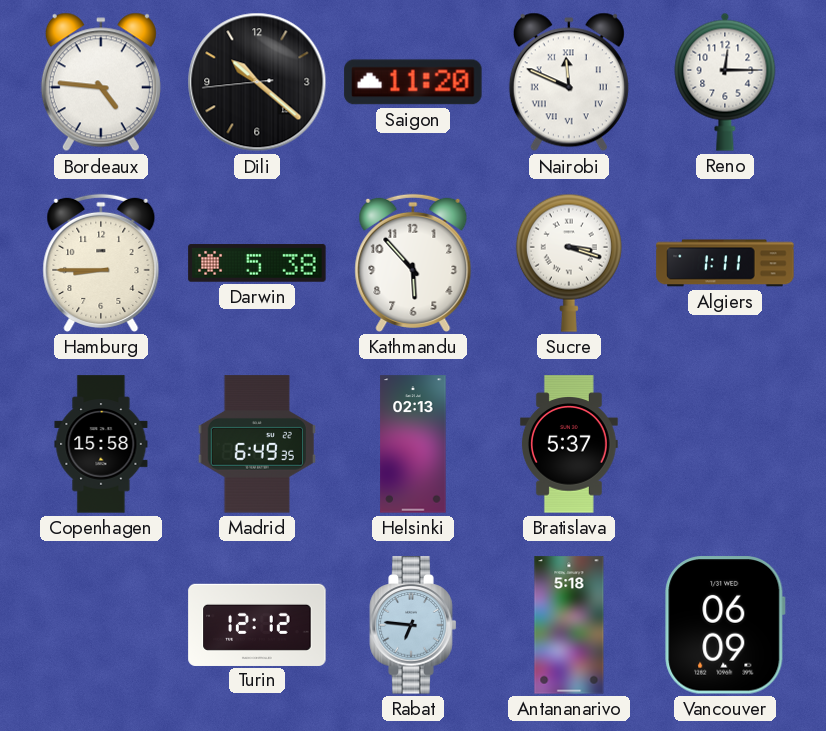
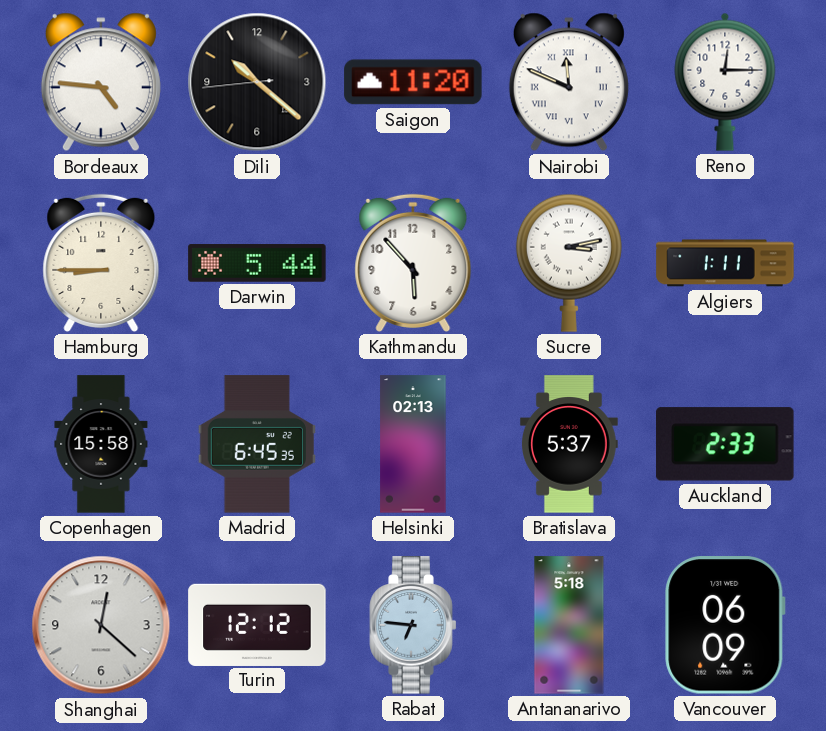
Darwin: 5:38 -> 5:44 (257, 263)
Sucre: 3:18 -> 3:13 (569, 263)
Madrid: 6:49 -> 6:45 (257, 444)
Auckland: none -> 2:33 (725, 444)
Shanghai: none -> 12:22 (101, 625)
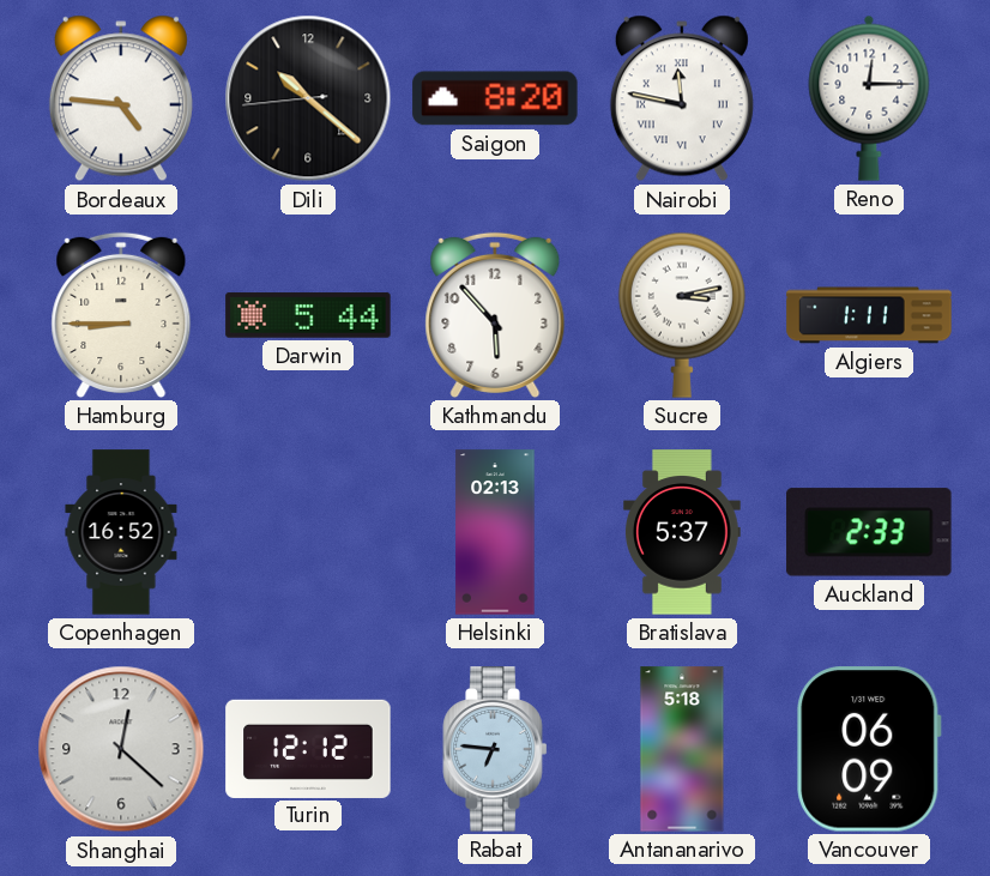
Saigon: 11:20 -> 8:20 (495, 98)
Nairobi: 11:49 -> 11:47 (682, 98)
Copenhagen: 15:58 -> 16:52 (121, 532)
Madrid: 6:45 -> none (257, 444)
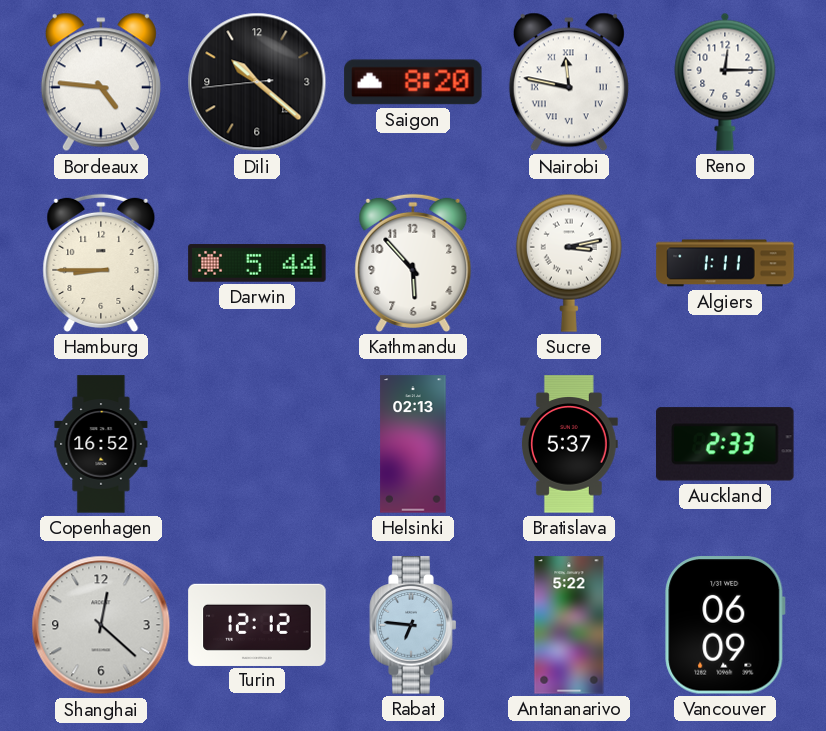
Antananarivo: 5:18 -> 5:22 (569, 625)
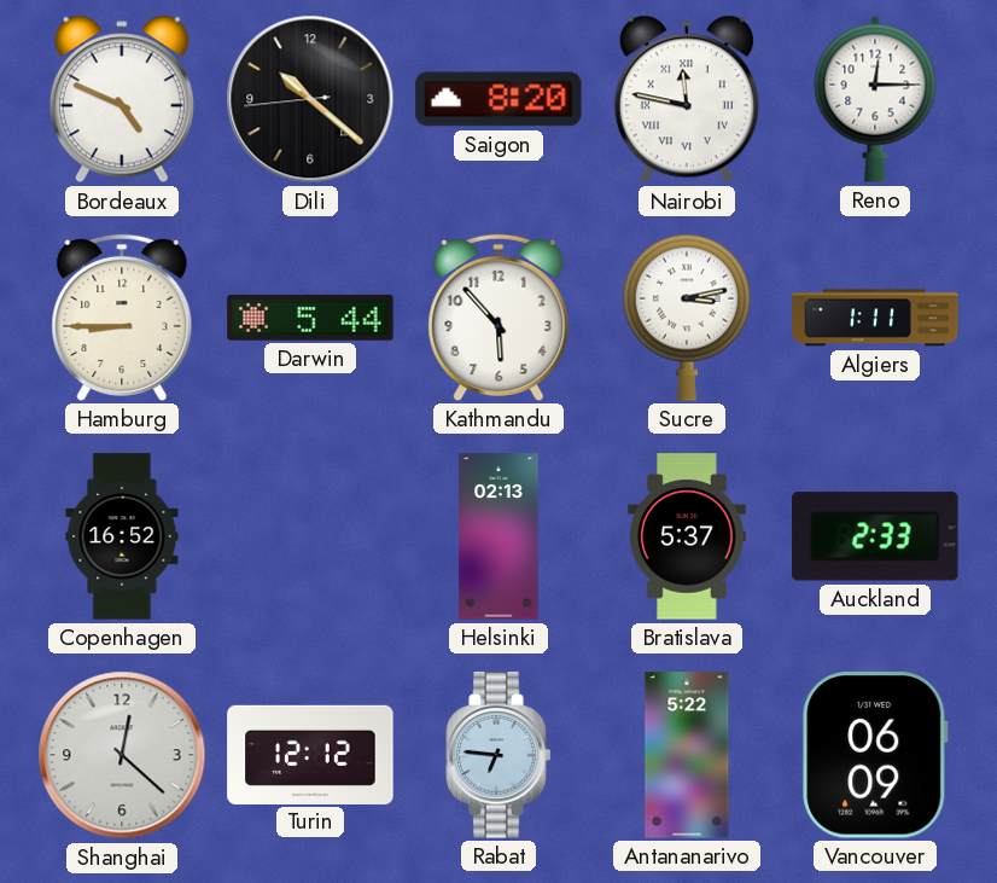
Bordeaux: 4:46 -> 4:49 (122, 99)
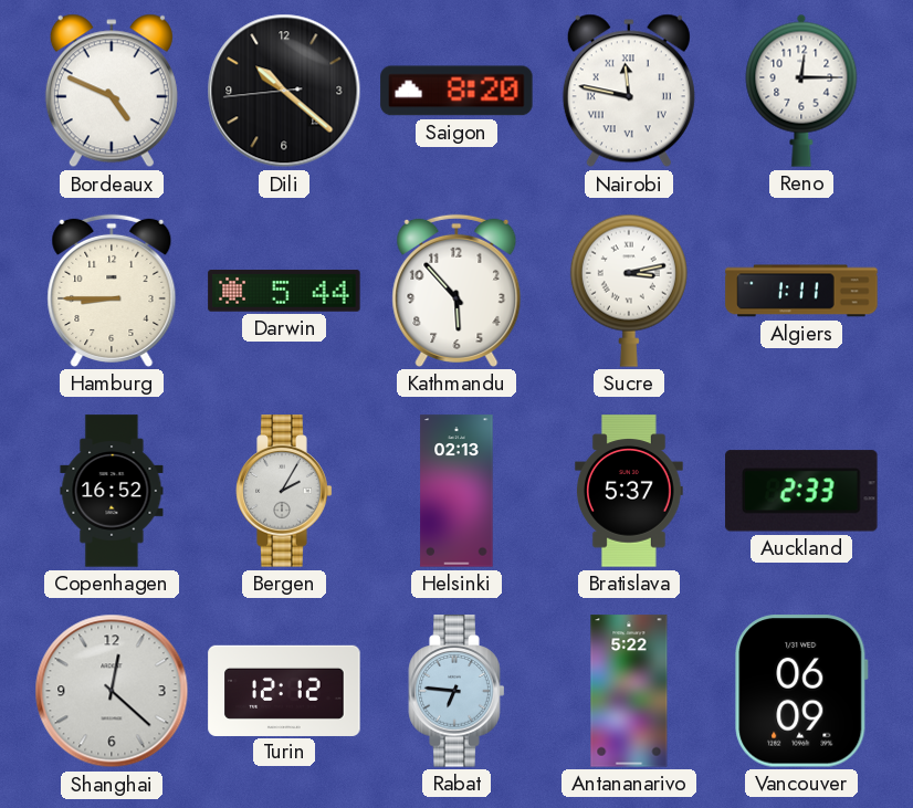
Bergen: none -> 2:05 (284, 491)
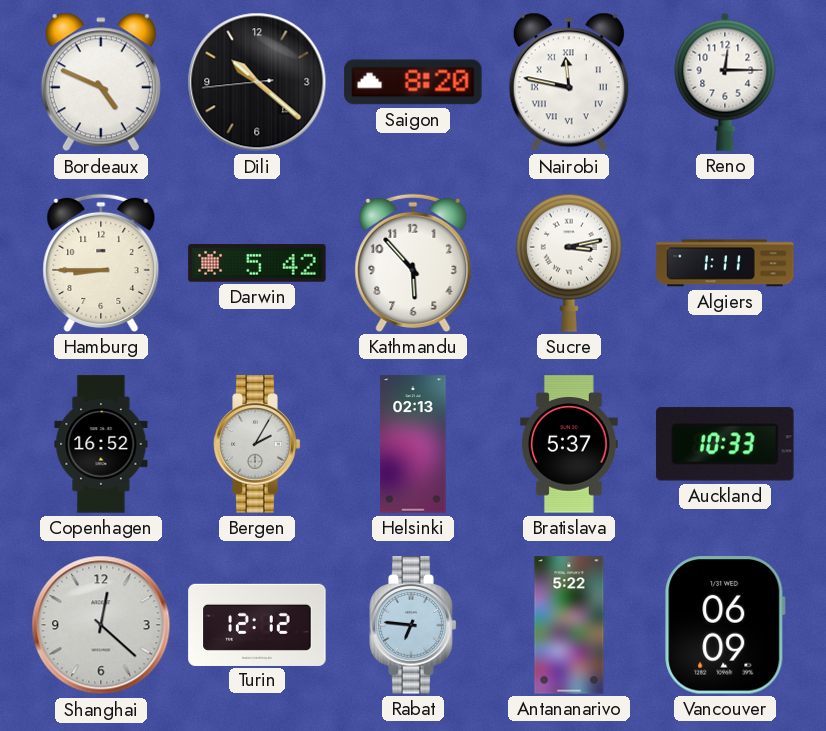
Darwin: 5:44 -> 5:42 (257, 263)
Auckland: 2:33 -> 10:33 (725, 444)
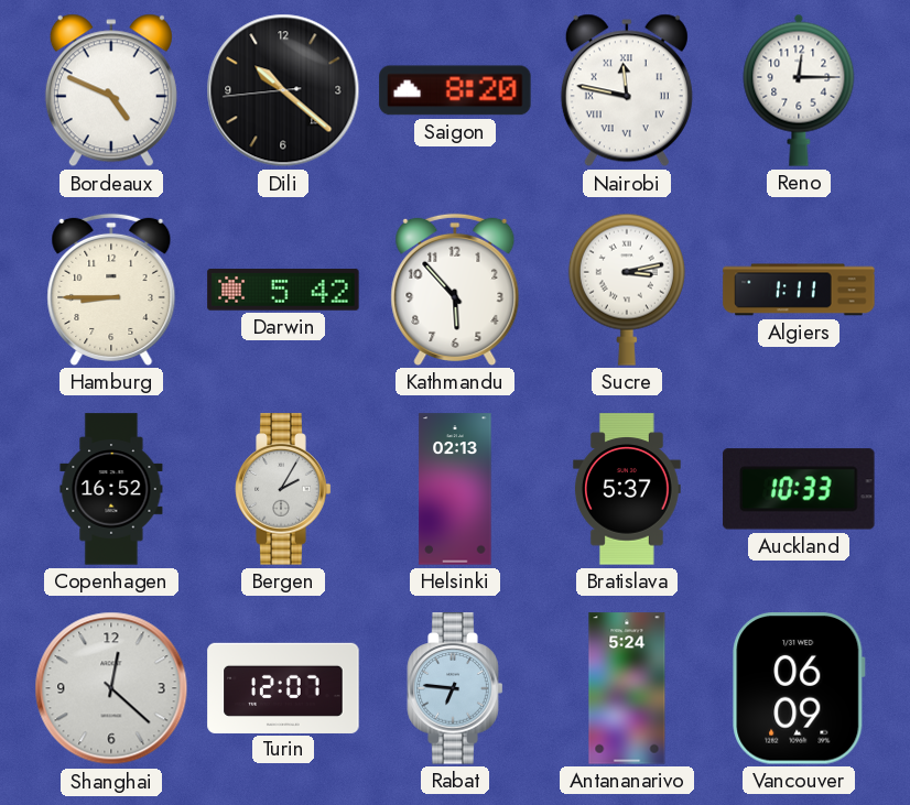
Turin: 12:12 -> 12:07 (283, 687)
Antananarivo: 5:22 -> 5:24 (627, 688)
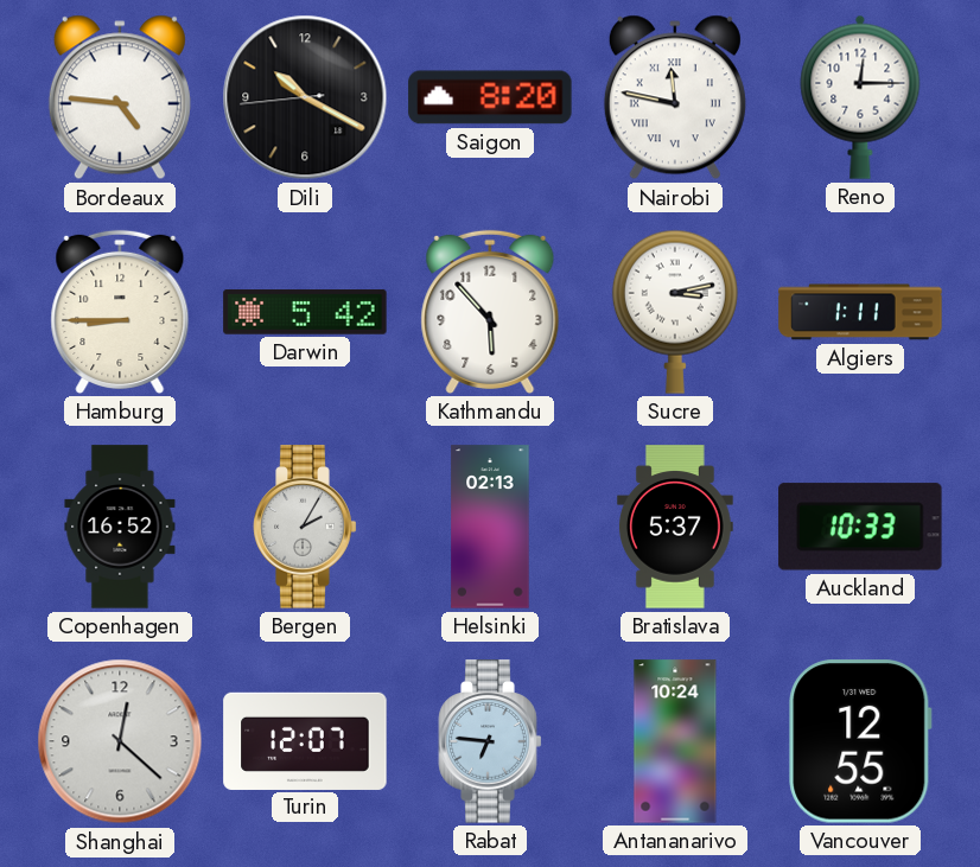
Bordeaux: 4:49 -> 4:46 (120, 97)
Dili: 10:21 -> 10:19 (305, 97)
Antananarivo: 5:24 -> 10:24 (675, 741)
Vancouver: 06:09 -> 12:55 (860, 741)
